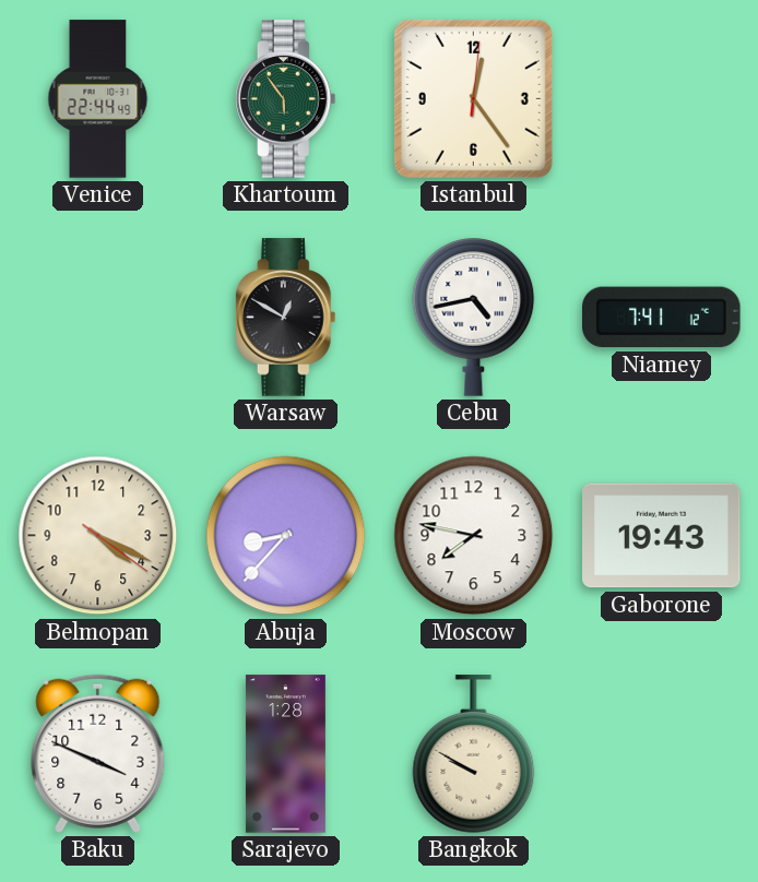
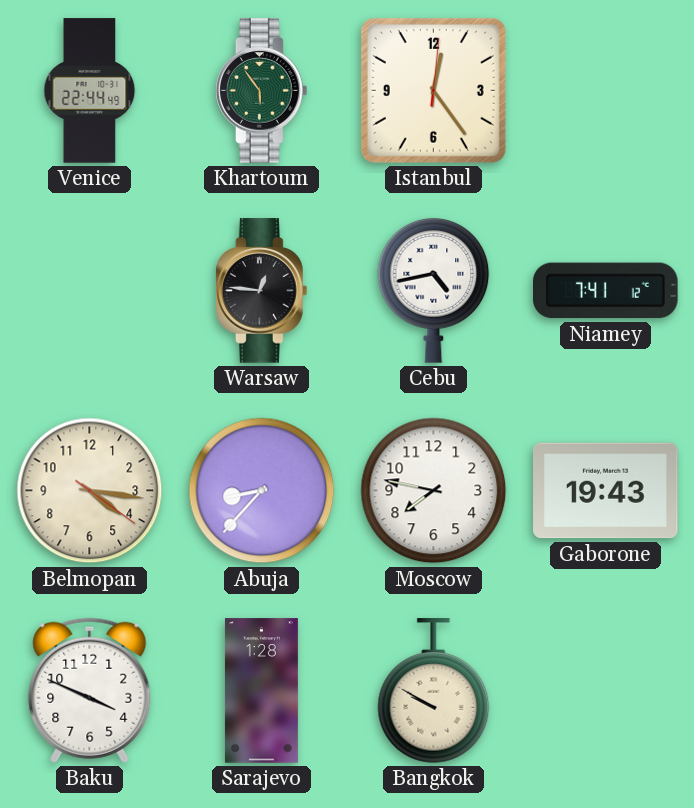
Warsaw: 12:50 -> 12:46 (262, 291)
Belmopan: 4:19 -> 4:16 (90, 491)
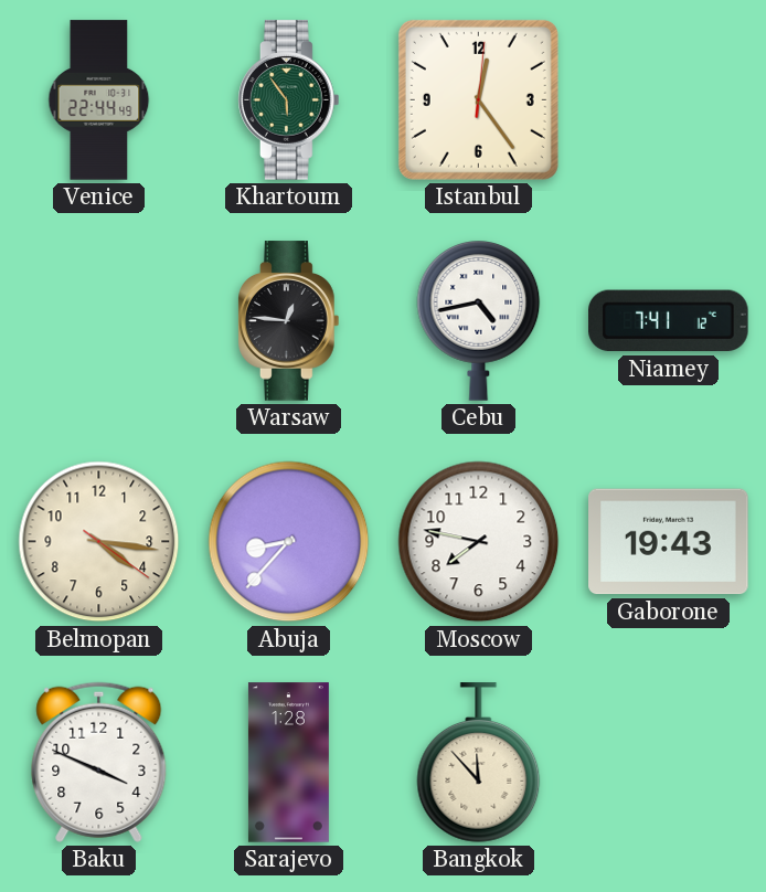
Bangkok: 9:50 -> 11:53 (479, 763)
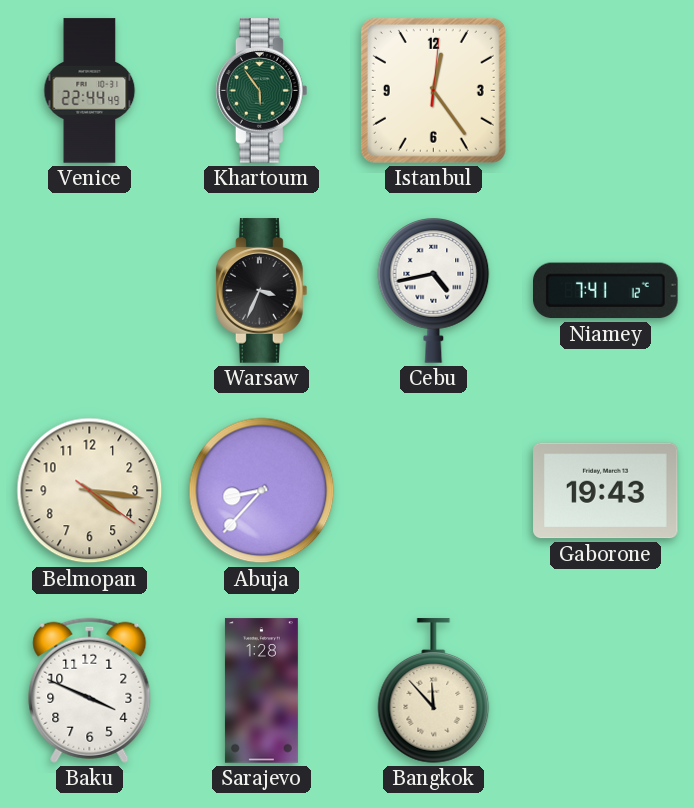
Warsaw: 12:46 -> 3:34 (262, 291)
Moscow: 7:47 -> none (479, 542)
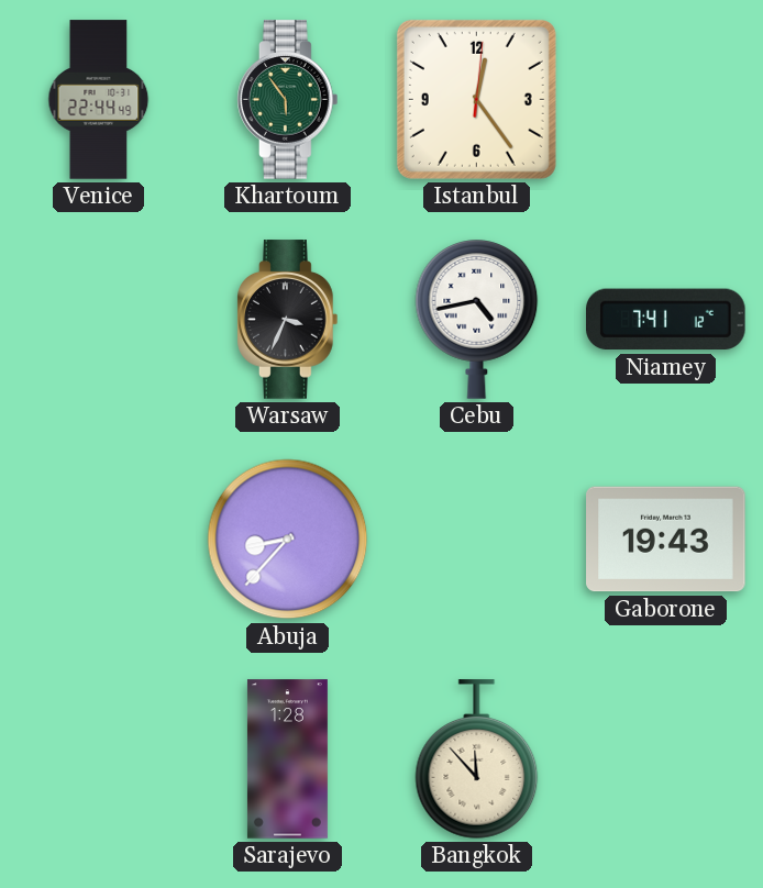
Belmopan: 4:16 -> none (90, 491)
Baku: 3:49 -> none (90, 690)
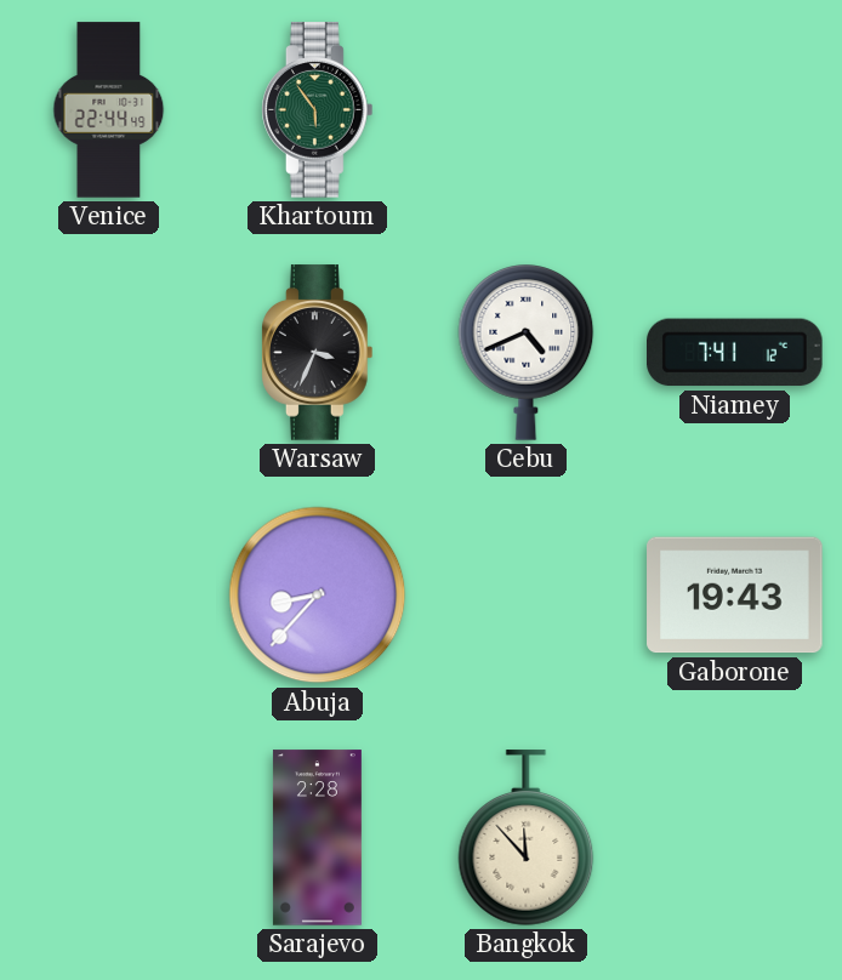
Istanbul: 12:24 -> none (476, 99)
Cebu: 4:43 -> 4:41 (527, 353)
Sarajevo: 1:28 -> 2:28 (317, 838)
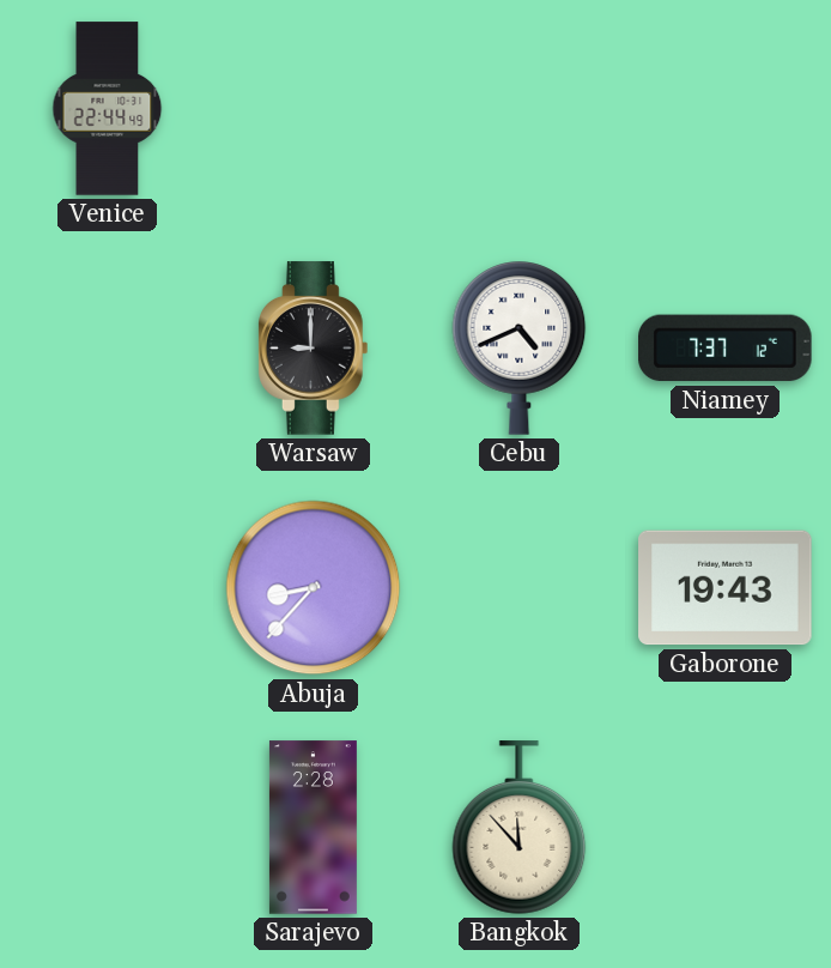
Khartoum: 5:54 -> none (318, 110)
Warsaw: 3:34 -> 9:00 (314, 349)
Niamey: 7:41 -> 7:37 (726, 349)
